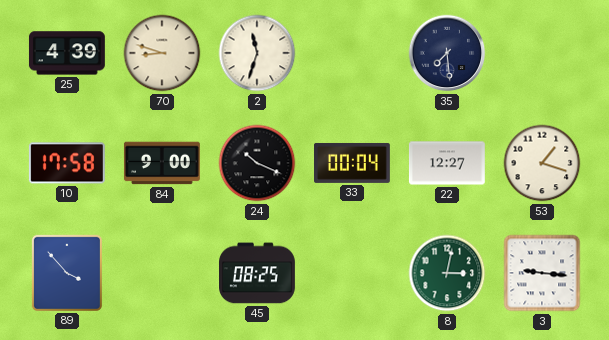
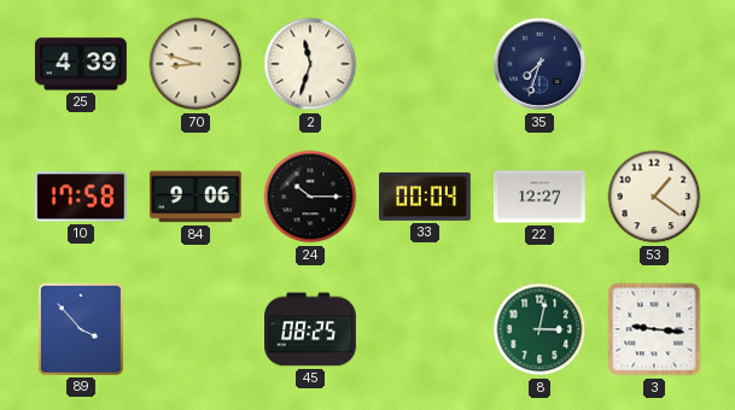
35: 7:29 -> 7:33 (539, 64)
84: 9:00 -> 9:06 (196, 197)
24: 10:19 -> 10:15 (310, 197)
53: 1:18 -> 1:21 (654, 197)
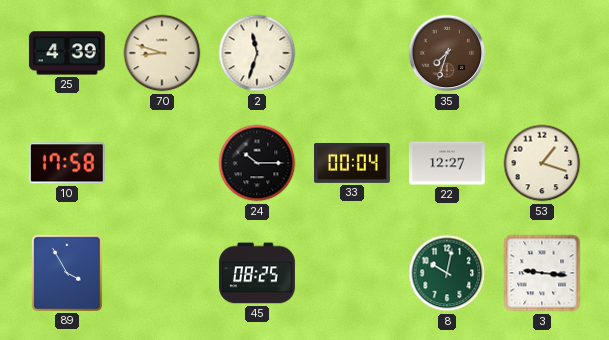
35 dial: navy -> brown (447, 53)
84: 9:06 -> none (196, 197)
53: 1:21 -> 1:18 (542, 163)
89: 3:53 -> 3:55 (67, 273)
8: 3:02 -> 10:02 (447, 273)
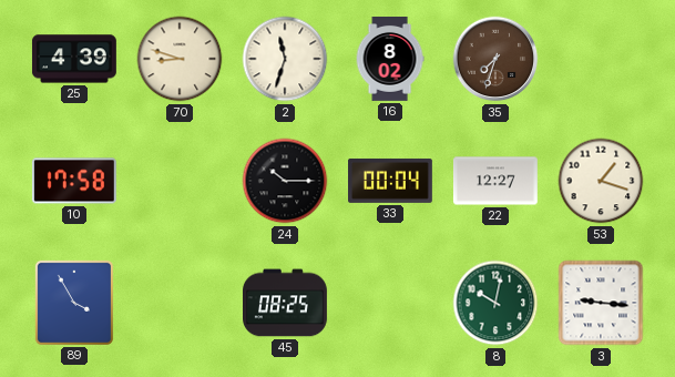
16: none -> 8:02 (390, 60)
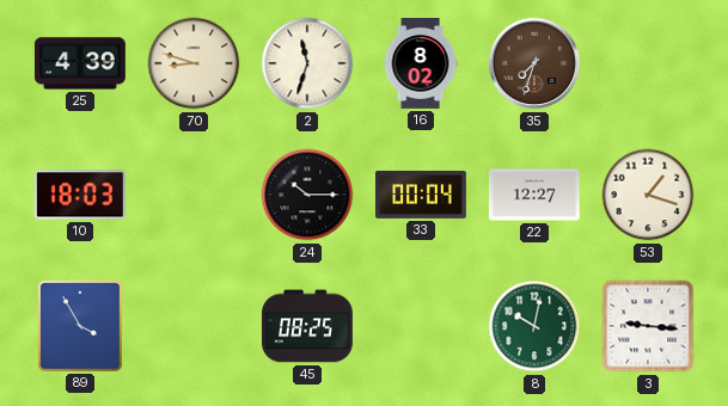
10: 17:58 -> 18:03 (80, 195)
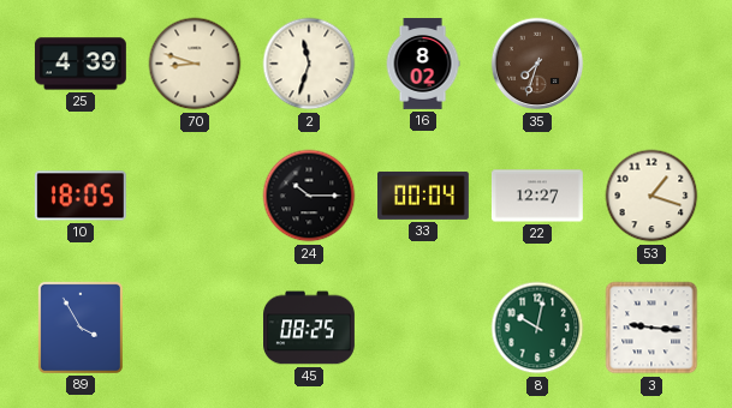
10: 18:03 -> 18:05 (81, 196)
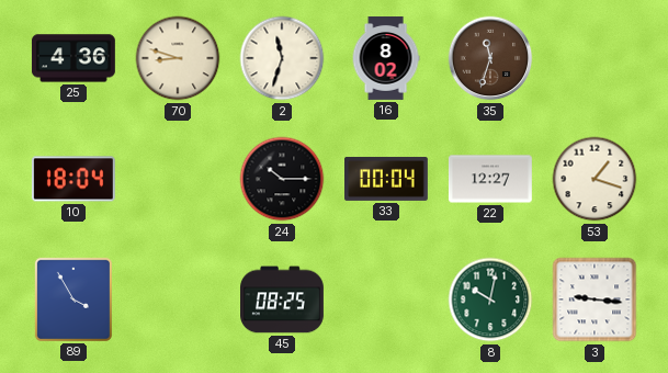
25: 4:39 -> 4:36 (73, 58)
35: 7:33 -> 11:33 (490, 58)
10: 18:05 -> 18:04 (73, 179)
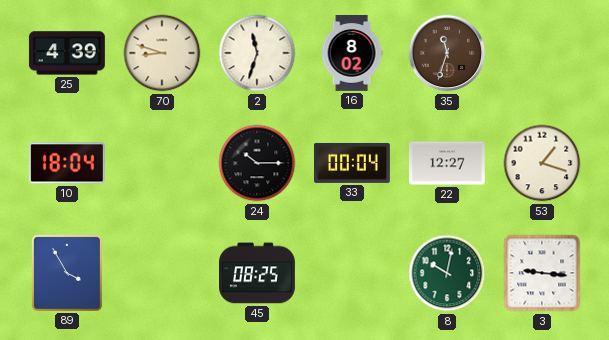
25: 4:36 -> 4:39 (67, 53)
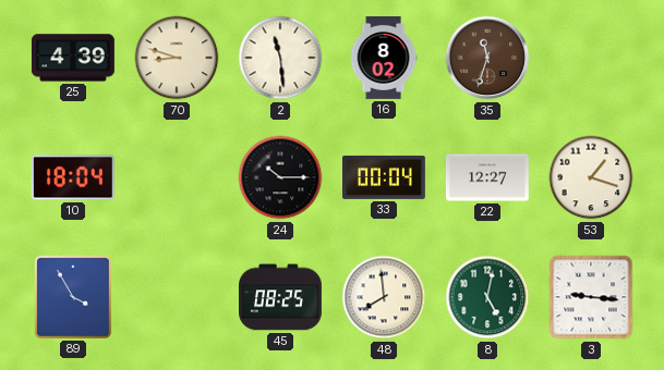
2: 11:33 -> 11:29 (280, 58)
48: none -> 7:59 (384, 297)
8: 10:02 -> 5:02 (487, 297)
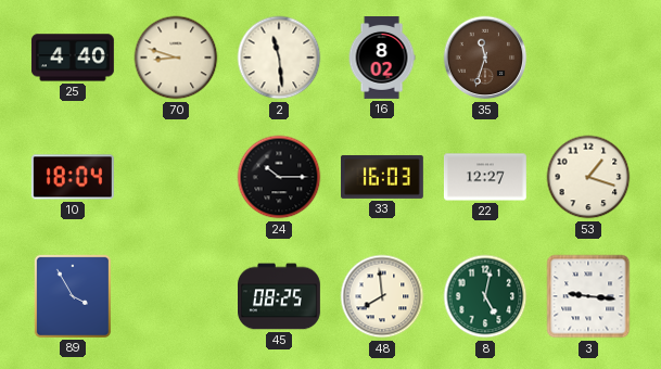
25: 4:39 -> 4:40 (73, 58)
33: 00:04 -> 16:03 (383, 177)
